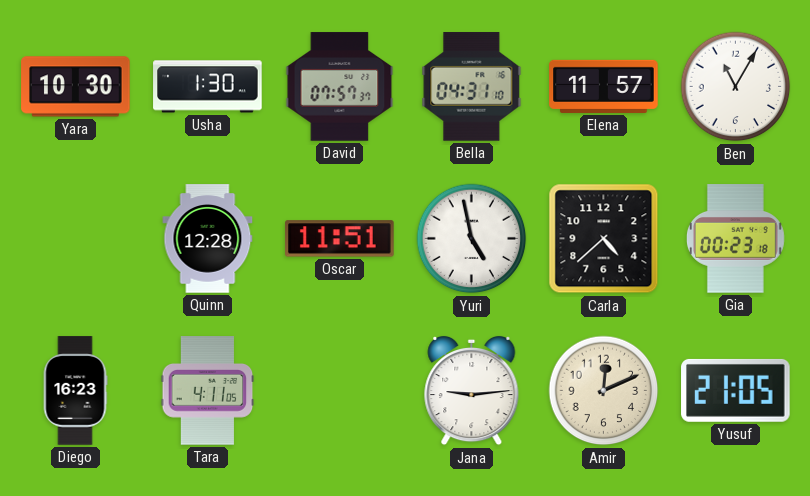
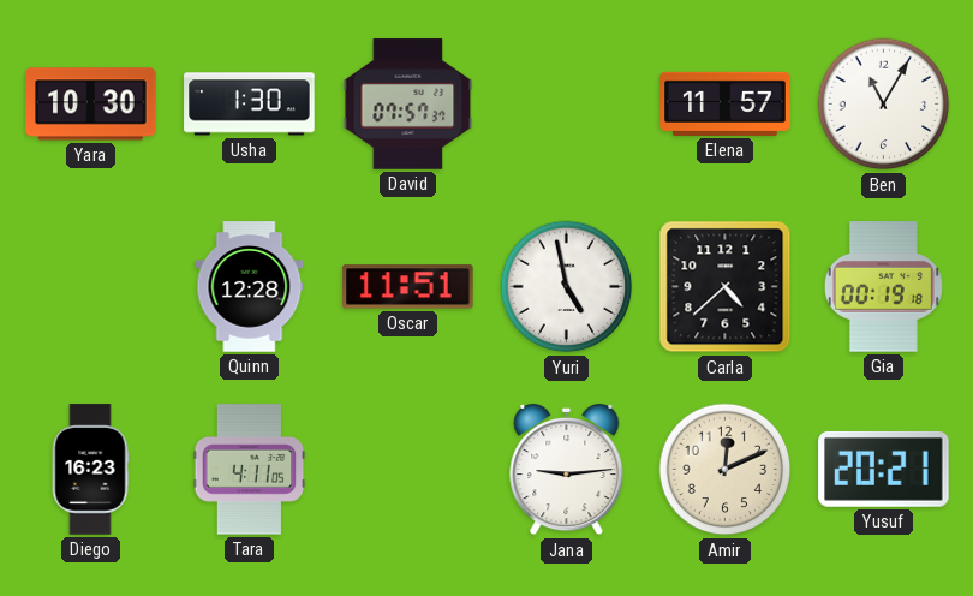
Bella: 04:31 -> none (472, 87)
Gia: 00:23 -> 00:19 (883, 287)
Yusuf: 21:05 -> 20:21 (884, 469)
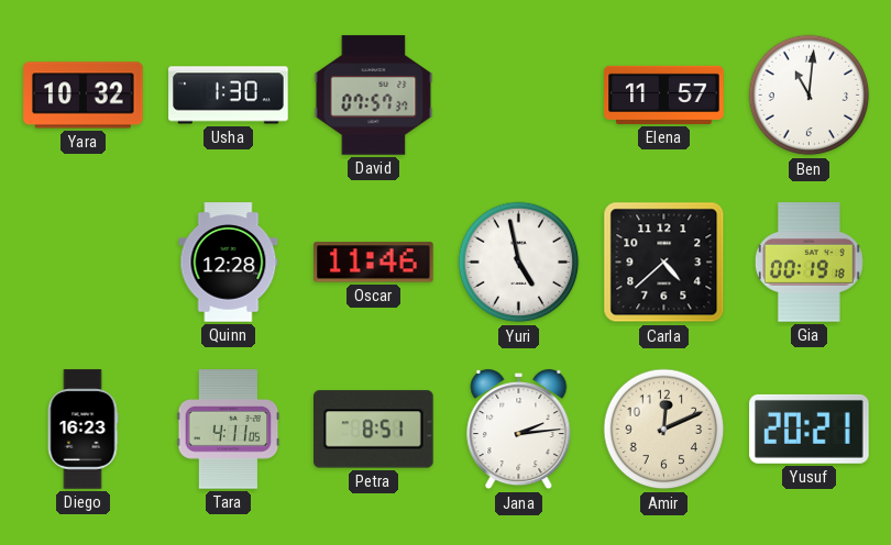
Yara: 10:30 -> 10:32 (84, 96)
Ben: 11:05 -> 11:01 (810, 96)
Oscar: 11:51 -> 11:46 (374, 263)
Petra: none -> 8:51 (374, 430)
Jana: 9:14 -> 2:14 (519, 430)
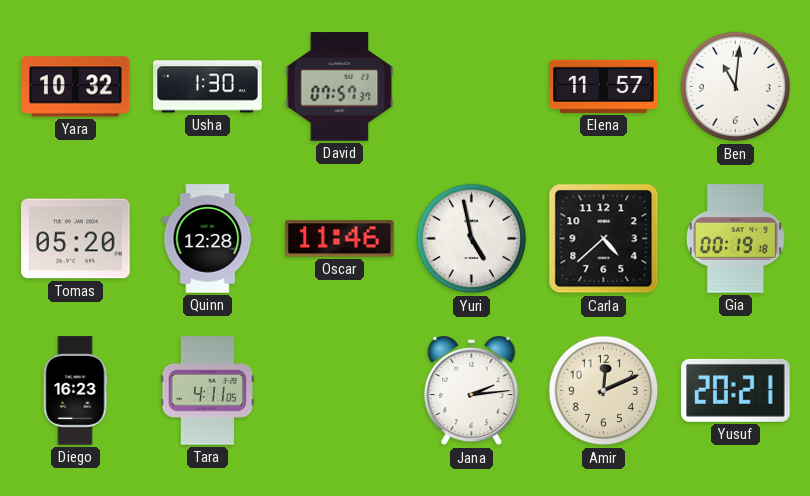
Tomas: none -> 05:20 (76, 239)
Petra: 8:51 -> none (374, 430)
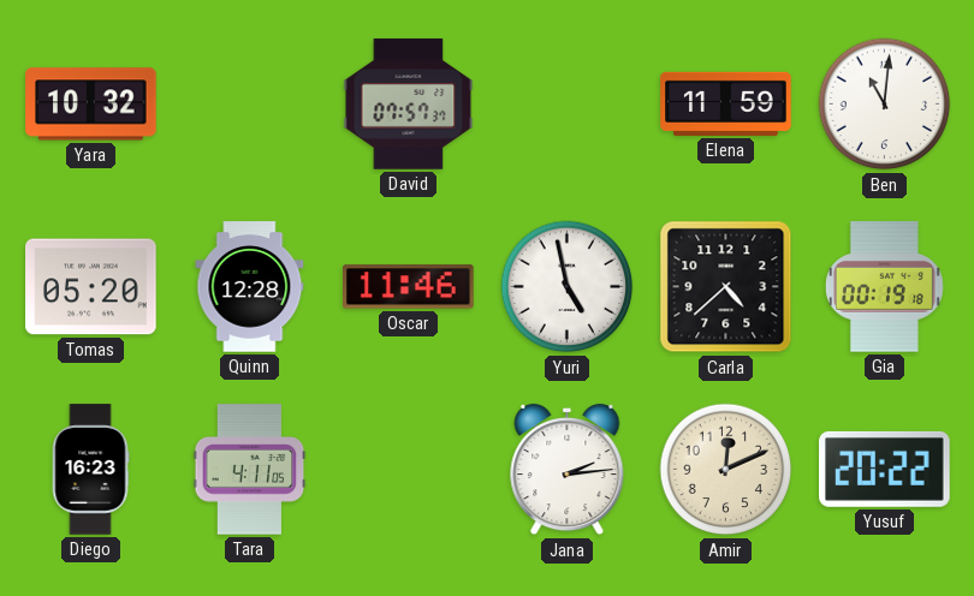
Usha: 1:30 -> none (208, 87)
Elena: 11:57 -> 11:59 (726, 103)
Yusuf: 20:21 -> 20:22 (885, 469)
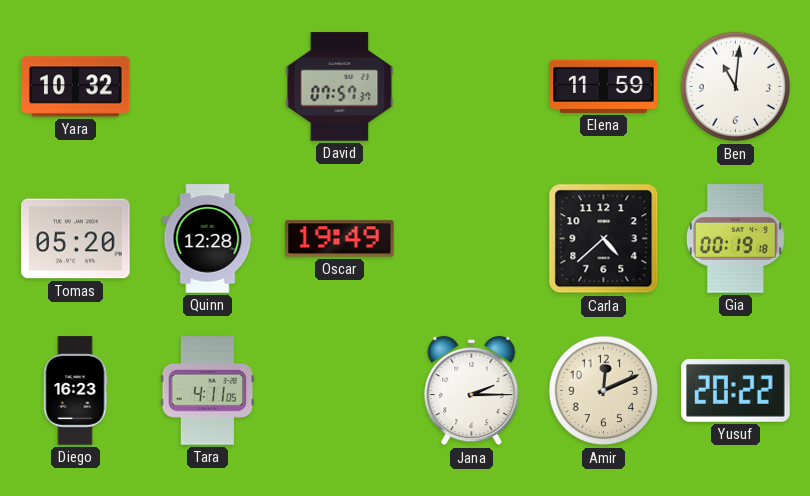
Oscar: 11:46 -> 19:49 (340, 239)
Yuri: 4:58 -> none (568, 287)
Jana: 2:14 -> 2:15 (472, 391)
